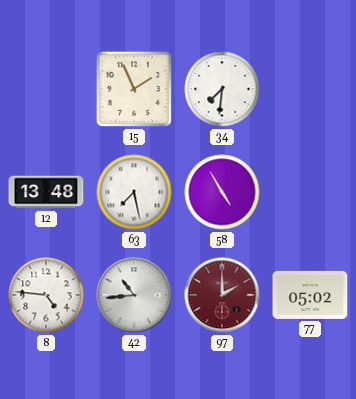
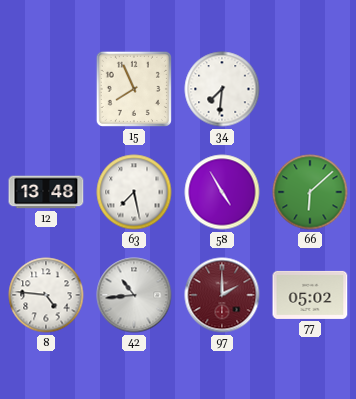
15: 1:56 -> 7:56 (134, 89)
66: none -> 6:08 (310, 192)
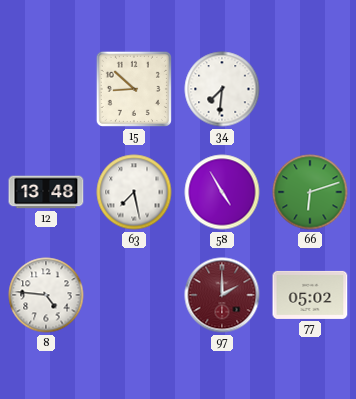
15: 7:56 -> 8:52 (134, 89)
66: 6:08 -> 6:12 (310, 192)
42: 10:44 -> none (134, 295)
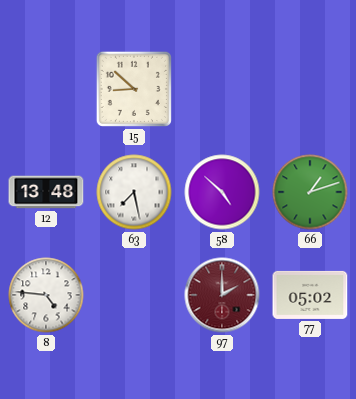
34: 7:31 -> none (222, 89)
58: 4:55 -> 4:52 (222, 192)
66: 6:12 -> 1:12 (310, 192)
